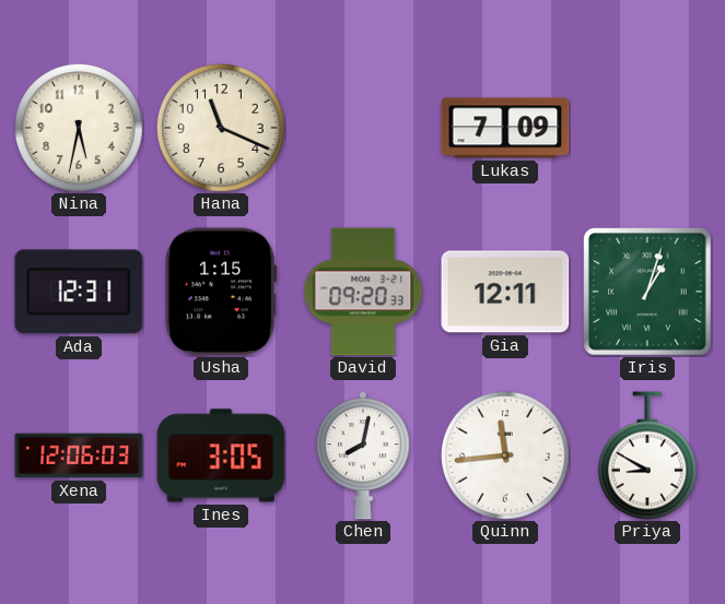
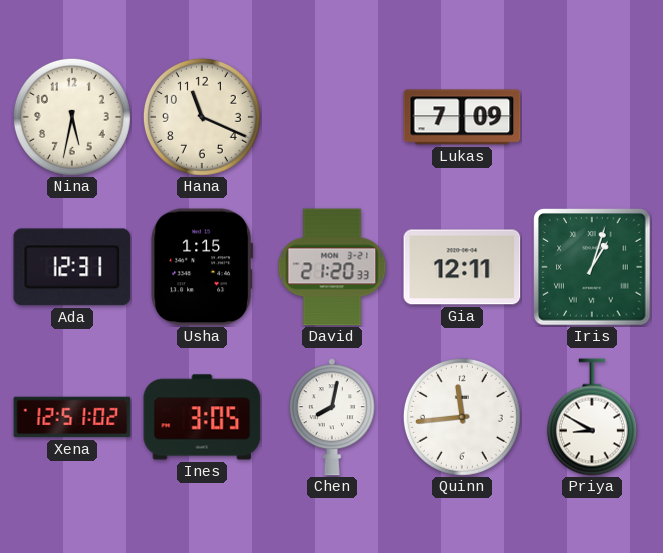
David: 09:20 -> 21:20 (332, 267)
Xena: 12:06 -> 12:51 (72, 417)
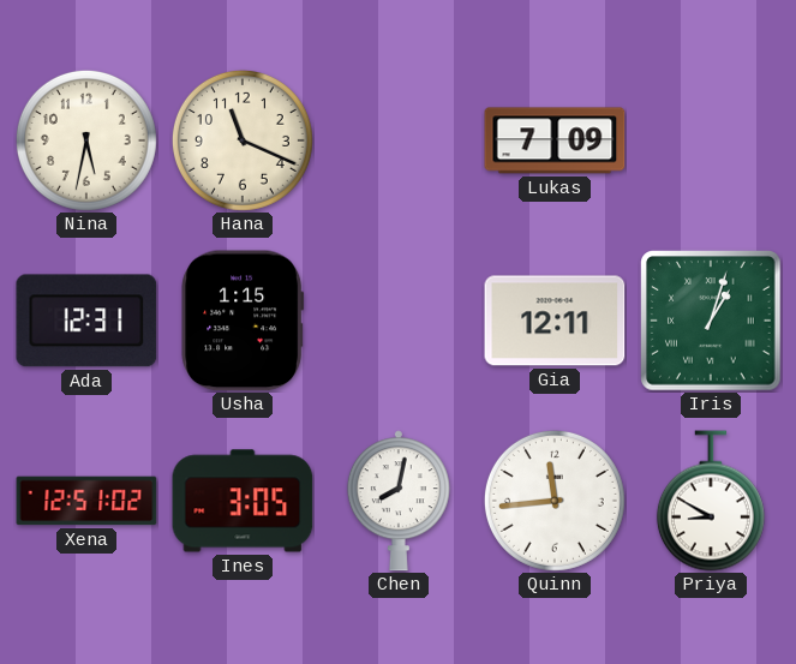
David: 21:20 -> none (332, 267)
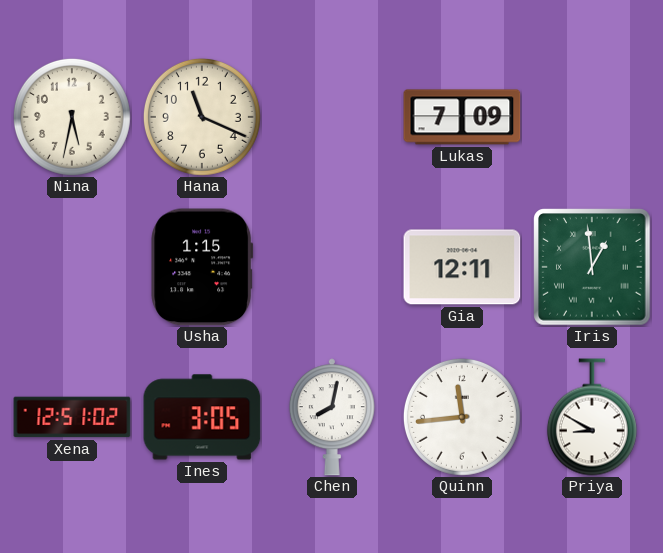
Ada: 12:31 -> none (86, 321)
Iris: 1:03 -> 12:59 (592, 267)
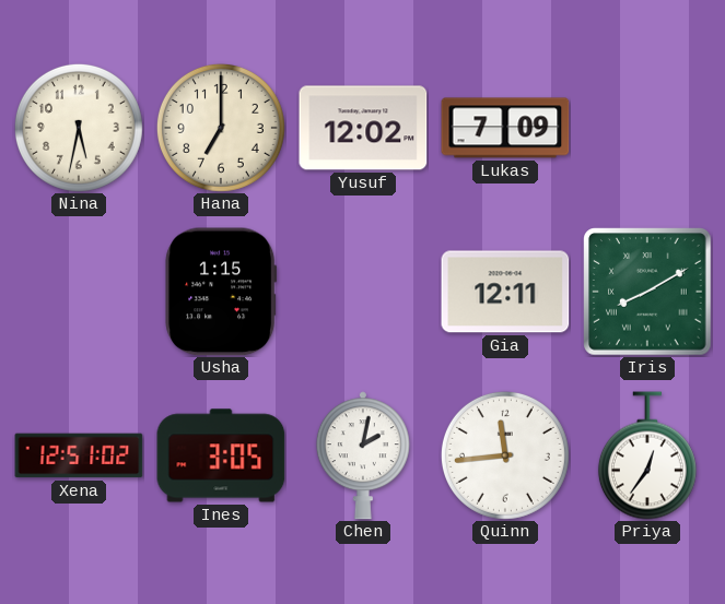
Hana: 11:19 -> 7:00 (221, 128)
Yusuf: none -> 12:02 (363, 128)
Iris: 12:59 -> 8:10 (647, 292)
Chen: 8:02 -> 2:02 (363, 455)
Priya: 8:50 -> 12:36 (647, 455)
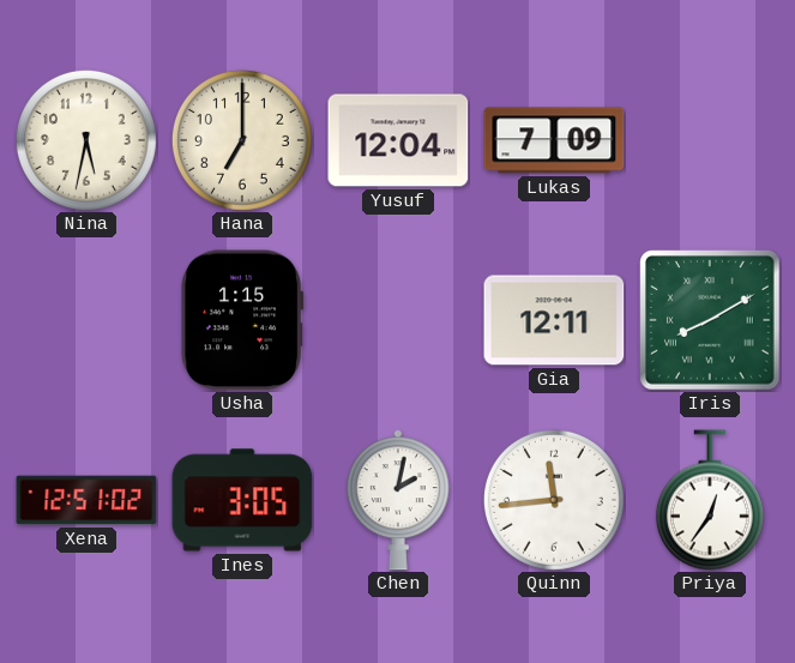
Yusuf: 12:02 -> 12:04 (398, 140)
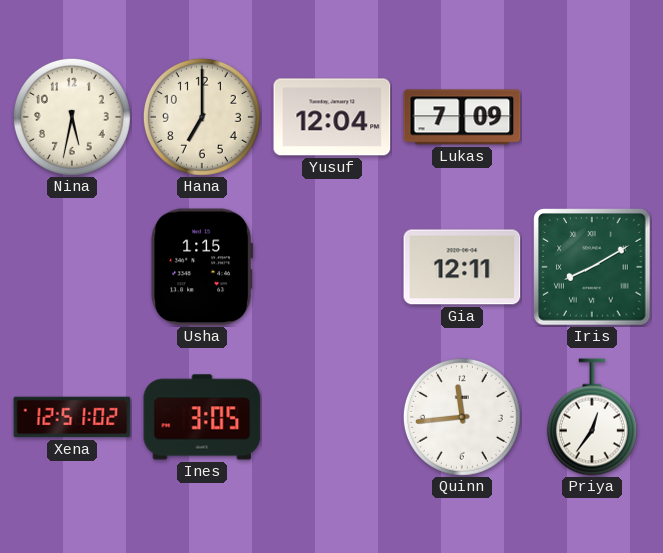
Chen: 2:02 -> none (398, 500)
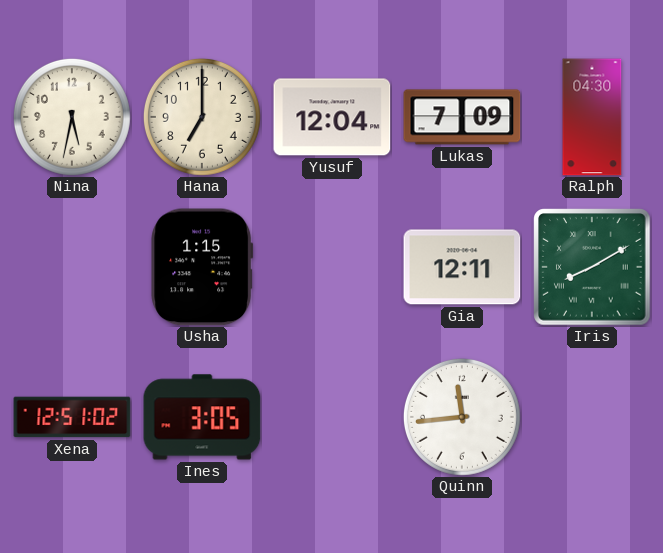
Ralph: none -> 04:30 (592, 117)
Priya: 12:36 -> none (592, 417)
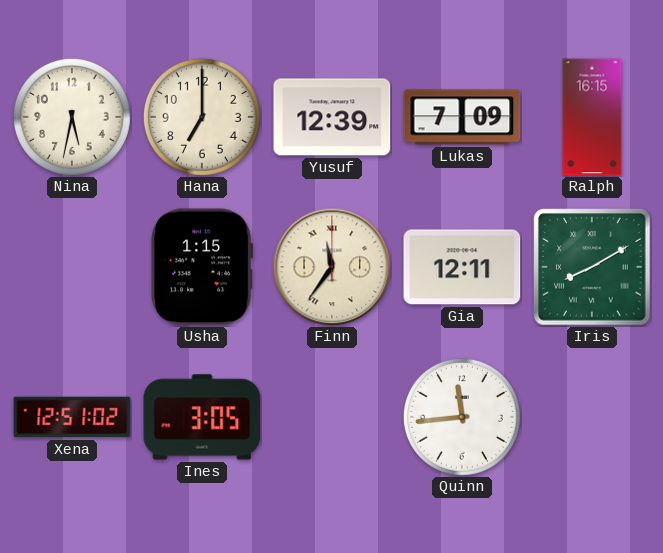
Yusuf: 12:04 -> 12:39 (332, 117)
Ralph: 04:30 -> 16:15 (592, 117)
Finn: none -> 11:36 (332, 267)
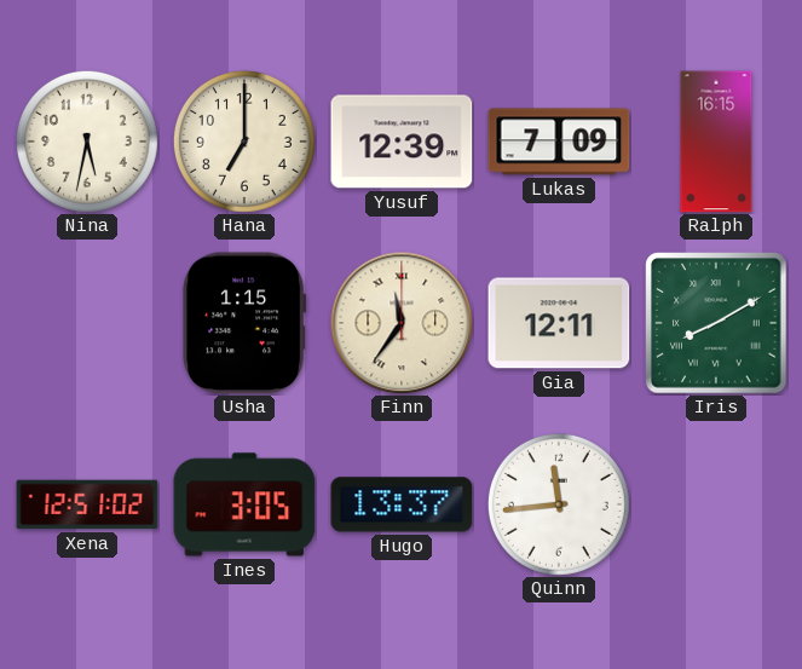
Hugo: none -> 13:37 (402, 504)
